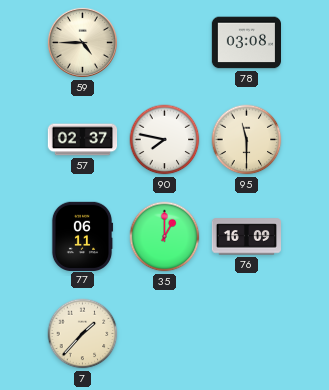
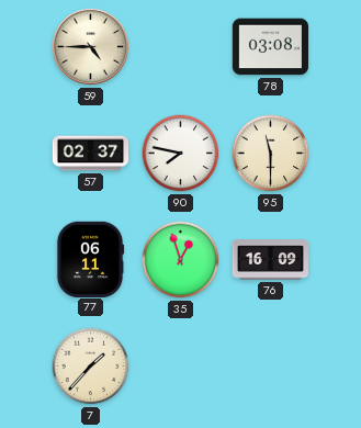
35: 1:00 -> 12:57 (181, 260)
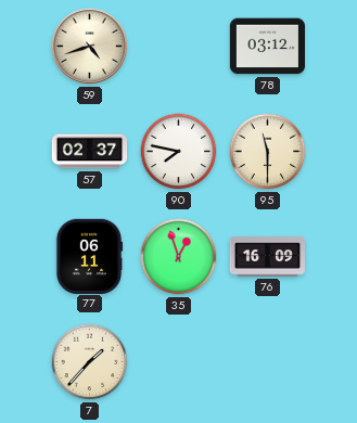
59: 4:45 -> 4:42 (89, 46)
78: 03:08 -> 03:12 (267, 47)
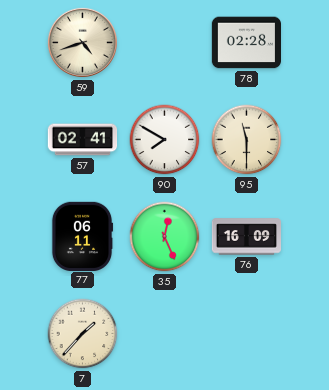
78: 03:12 -> 02:28 (246, 43)
57: 02:37 -> 02:41 (83, 140)
90: 7:47 -> 7:50 (165, 140)
35: 12:57 -> 12:26 (165, 237)
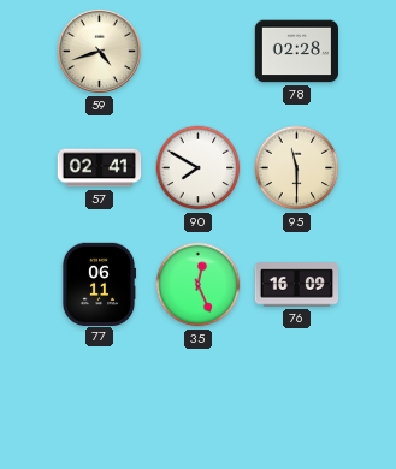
7: 1:37 -> none (83, 334)
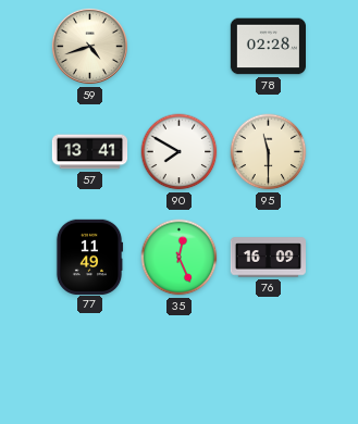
57: 02:41 -> 13:41 (90, 152)
77: 06:11 -> 11:49 (89, 257)
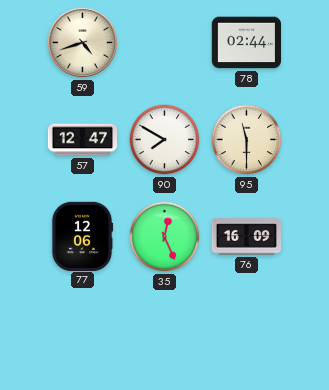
78: 02:28 -> 02:44 (246, 43)
57: 13:41 -> 12:47 (83, 140)
77: 11:49 -> 12:06 (82, 236)
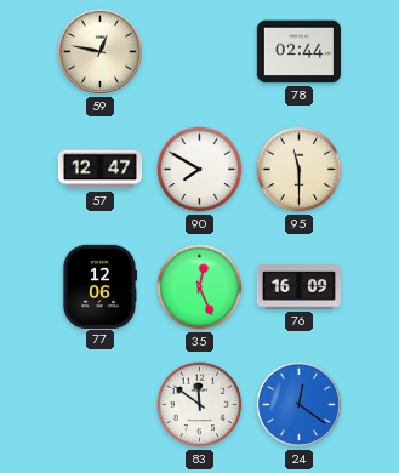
59: 4:42 -> 12:47 (99, 51)
83: none -> 11:51 (200, 405)
24: none -> 12:21 (298, 404)
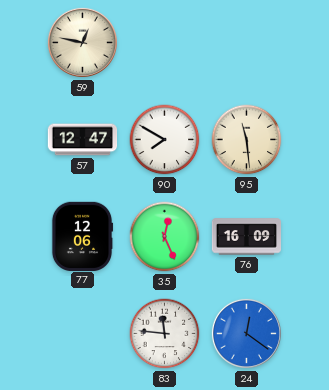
78: 02:44 -> none (298, 52)
95: 11:30 -> 11:29 (247, 140)
83: 11:51 -> 11:46 (165, 334)
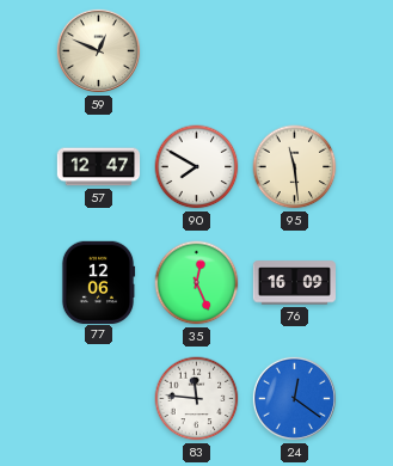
59: 12:47 -> 12:49 (98, 50)
